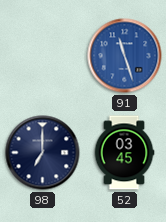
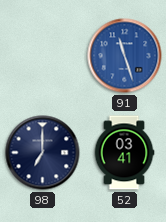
52: 03:45 -> 03:41 (124, 153)
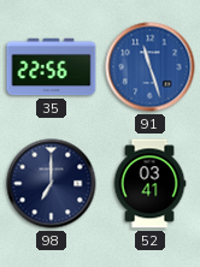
35: none -> 22:56 (52, 67)
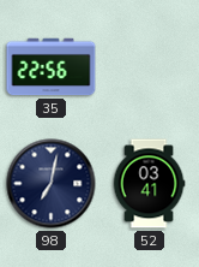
91: 11:27 -> none (151, 67)
98: 7:00 -> 7:02 (52, 184)
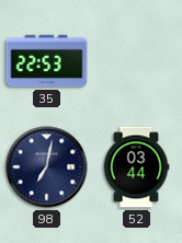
35: 22:56 -> 22:53 (47, 61)
52: 03:41 -> 03:44 (136, 167)
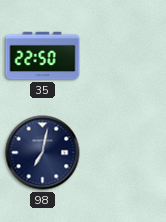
35: 22:53 -> 22:50 (43, 56)
52: 03:44 -> none (136, 167)
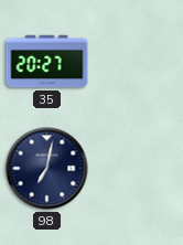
35: 22:50 -> 20:27 (47, 62)
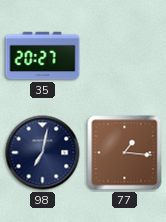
77: none -> 1:16 (125, 153)
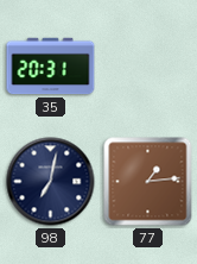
35: 20:27 -> 20:31 (51, 67)
77: 1:16 -> 1:14 (148, 182)
